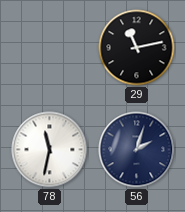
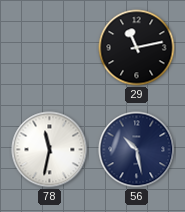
56: 2:03 -> 10:28 (137, 150)
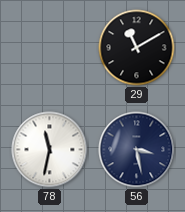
29: 11:13 -> 11:10 (137, 48)
56: 10:28 -> 3:28 (137, 150)
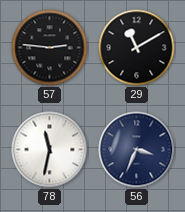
57: none -> 2:46 (50, 48)
56: 3:28 -> 3:34 (137, 150)
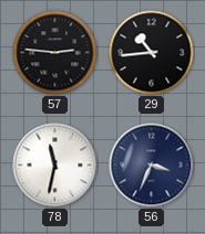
29: 11:10 -> 10:44 (152, 53)
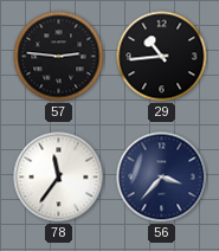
78: 11:32 -> 11:36 (59, 178)
56: 3:34 -> 3:37 (162, 178)
